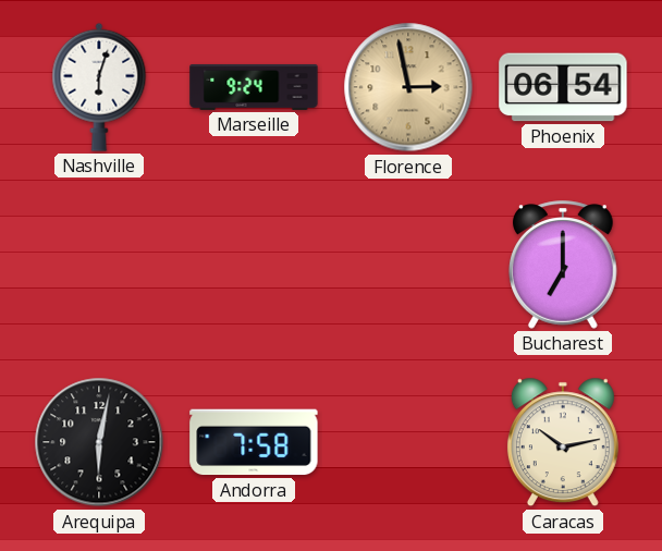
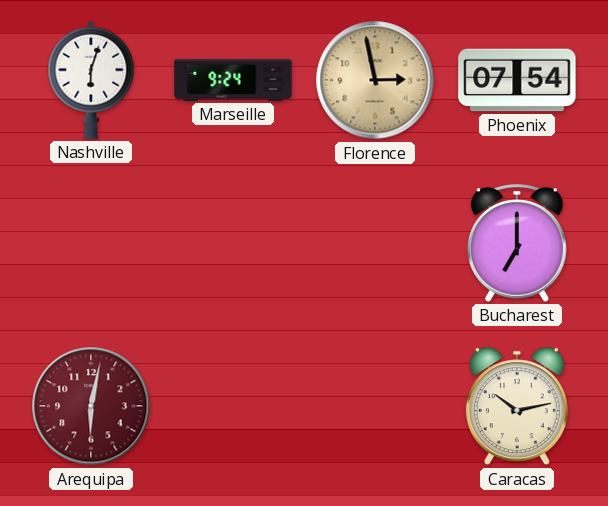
Phoenix: 06:54 -> 07:54 (517, 80)
Arequipa dial: black -> burgundy (91, 406)
Andorra: 7:58 -> none (254, 442)
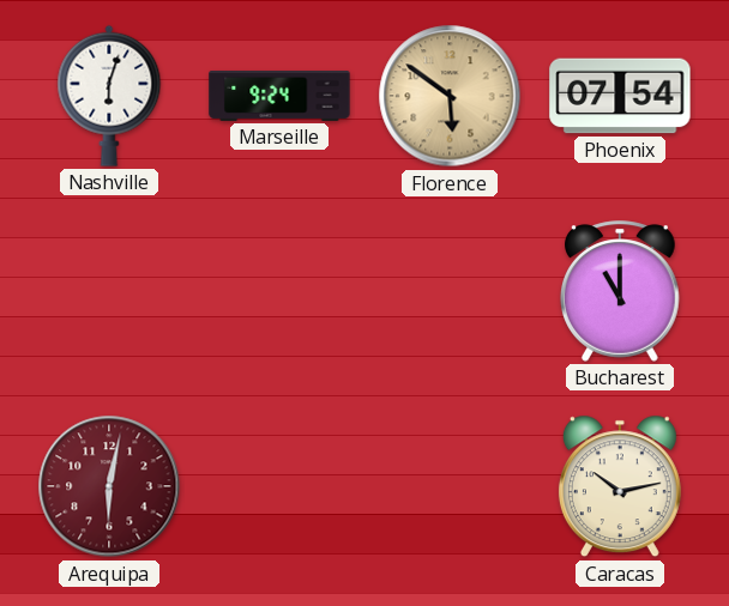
Florence: 2:58 -> 5:51 (450, 96)
Bucharest: 7:00 -> 11:00 (621, 291)
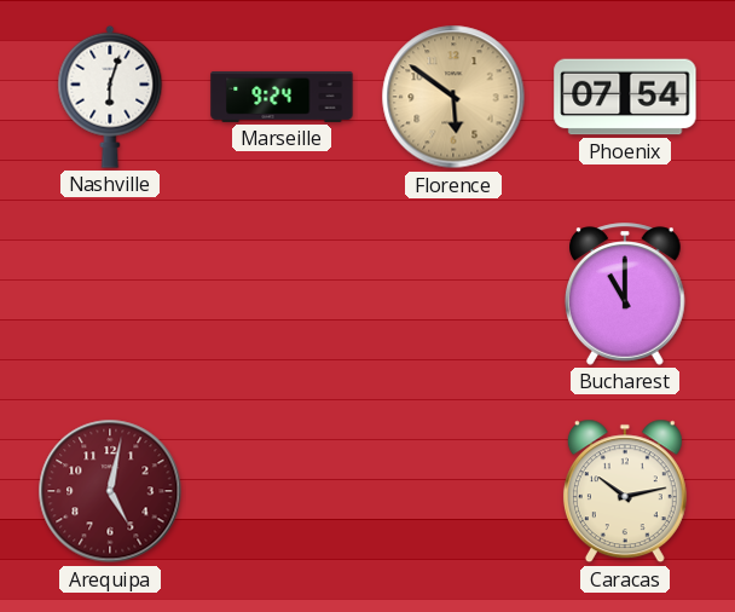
Arequipa: 6:02 -> 5:02 (110, 491)
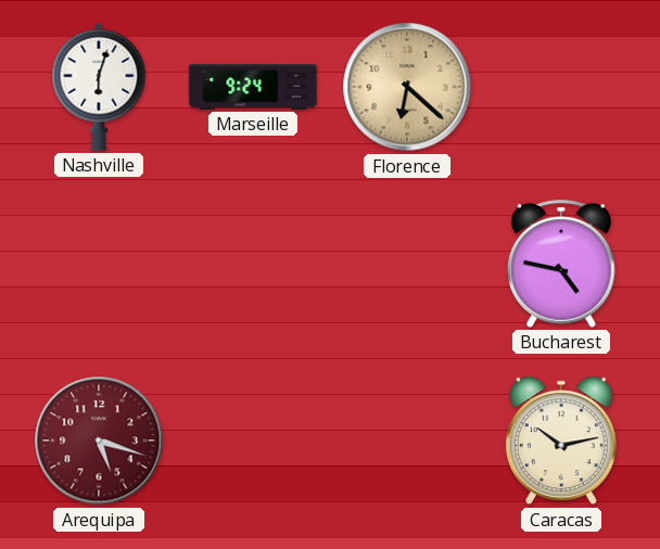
Florence: 5:51 -> 6:22 (407, 87)
Phoenix: 07:54 -> none (625, 97)
Bucharest: 11:00 -> 4:47 (562, 264)
Arequipa: 5:02 -> 5:18 (99, 441)
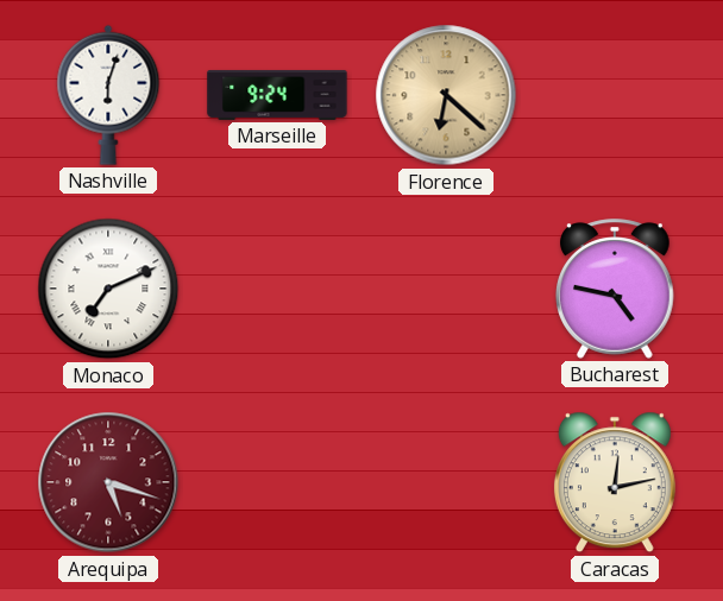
Monaco: none -> 7:11 (108, 289)
Caracas: 10:13 -> 12:13 (615, 482)
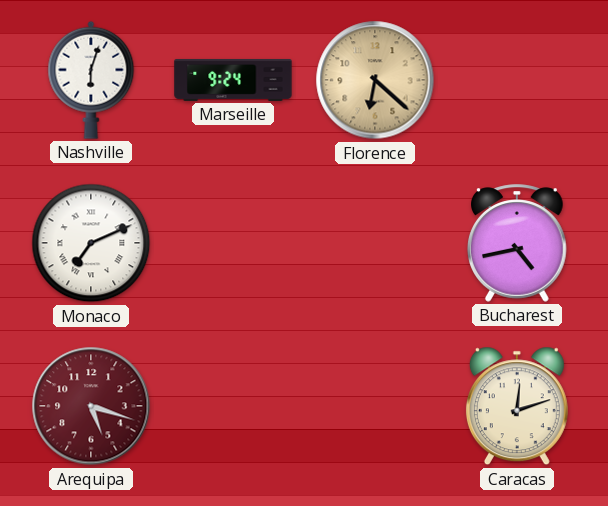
Bucharest: 4:47 -> 4:43 (518, 243)
Caracas: 12:13 -> 12:12 (517, 406)
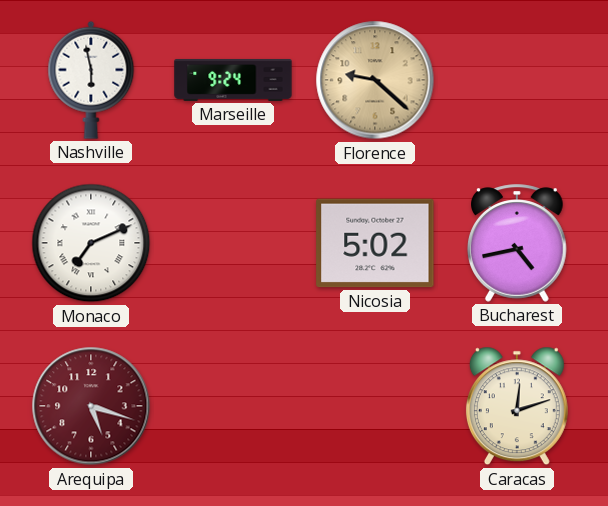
Nashville: 6:03 -> 5:58 (91, 80)
Florence: 6:22 -> 9:22 (375, 80)
Nicosia: none -> 5:02 (375, 243)
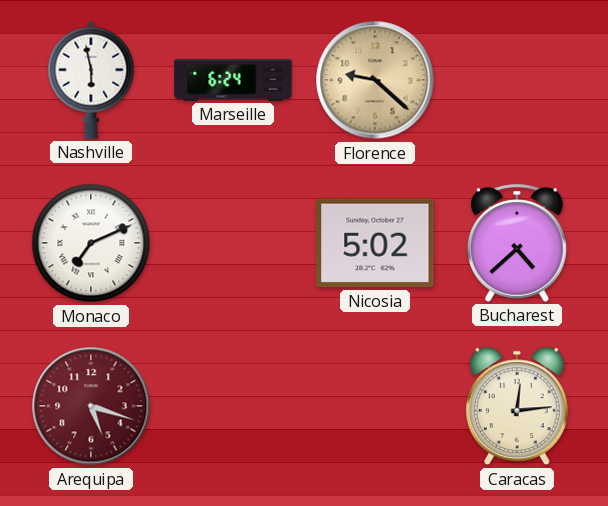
Marseille: 9:24 -> 6:24 (233, 80)
Bucharest: 4:43 -> 4:38 (518, 243)
Caracas: 12:12 -> 12:14 (517, 406)
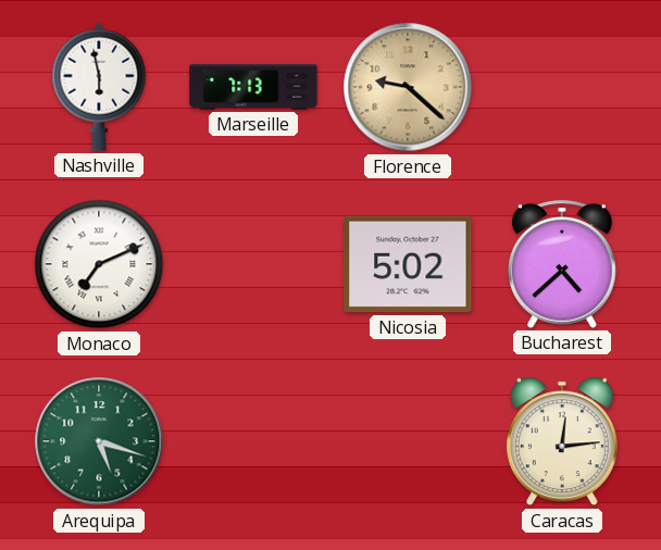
Marseille: 6:24 -> 7:13 (253, 87)
Arequipa dial: burgundy -> green (99, 441)
